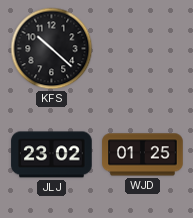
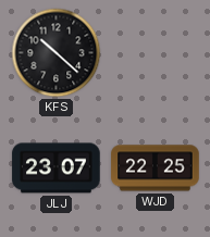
JLJ: 23:02 -> 23:07 (57, 169)
WJD: 01:25 -> 22:25 (156, 169)
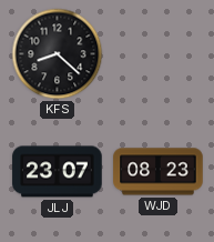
KFS: 10:22 -> 8:22 (58, 54)
WJD: 22:25 -> 08:23 (159, 172)
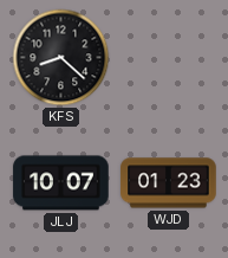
JLJ: 23:07 -> 10:07 (61, 183)
WJD: 08:23 -> 01:23 (169, 183)
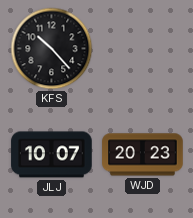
KFS: 8:22 -> 10:23 (52, 49)
WJD: 01:23 -> 20:23 (143, 155)
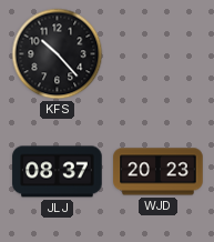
JLJ: 10:07 -> 08:37 (58, 172)
